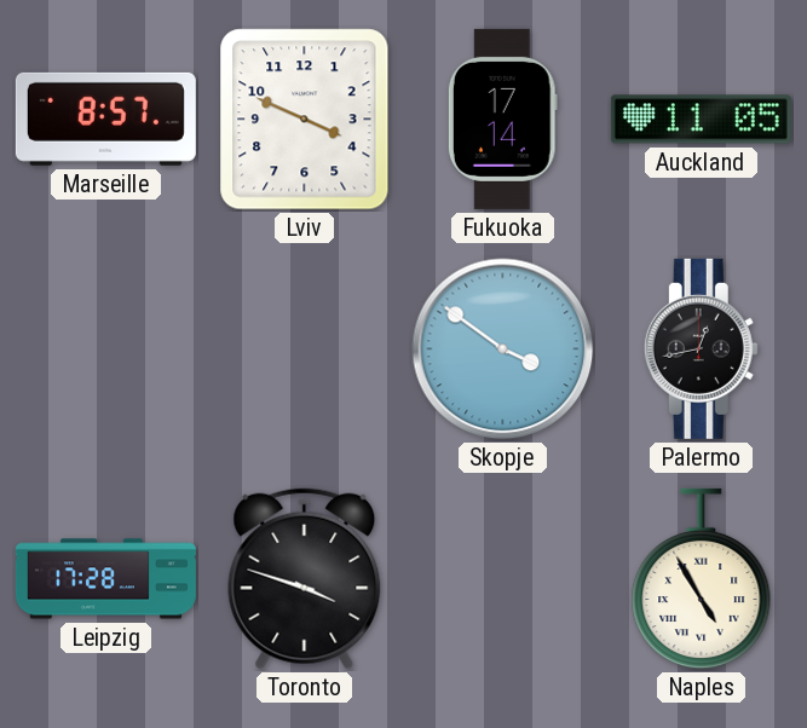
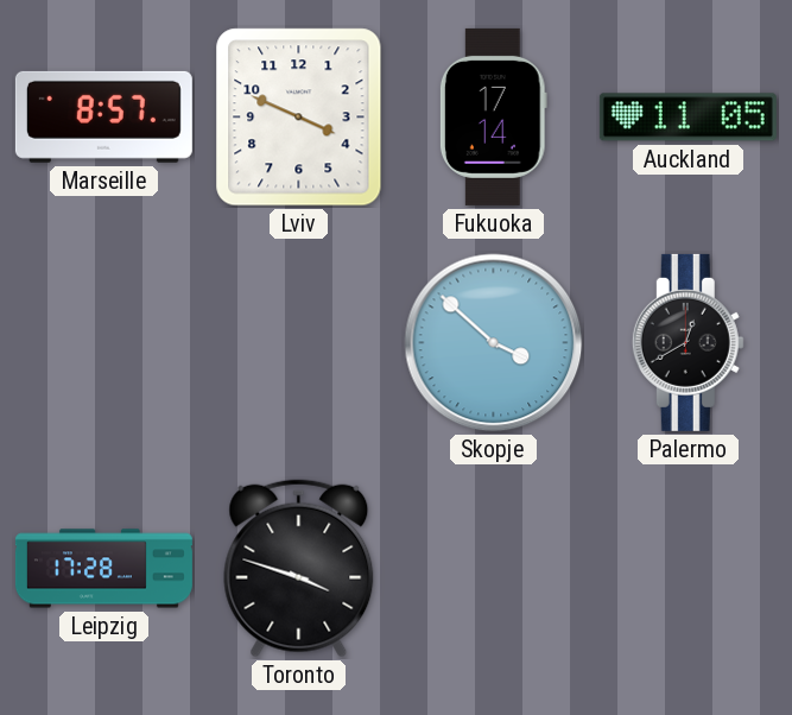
Skopje: 3:51 -> 3:52 (494, 343)
Palermo: 12:43 -> 12:40 (688, 342)
Naples: 4:55 -> none (702, 579)
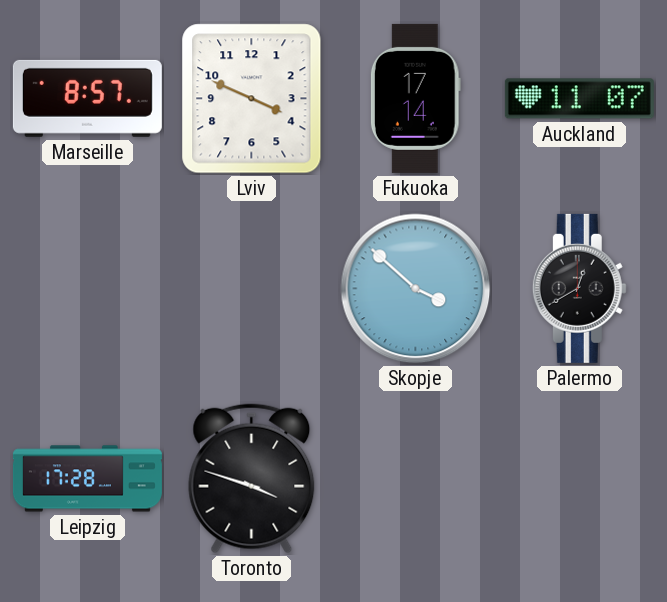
Auckland: 11:05 -> 11:07 (579, 99)
